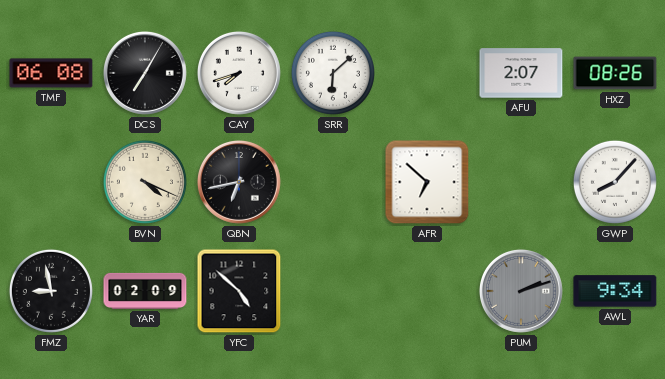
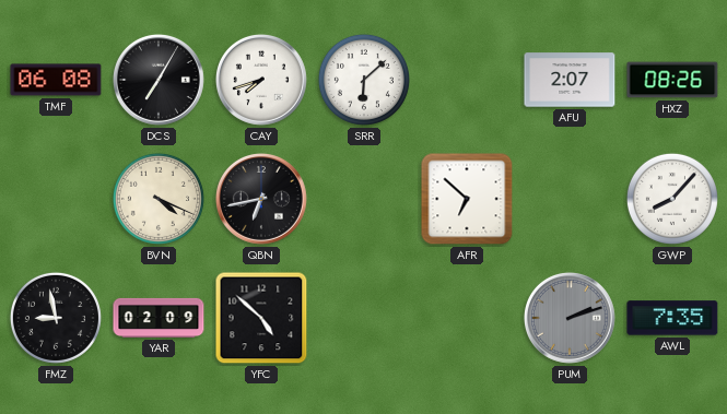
AWL: 9:34 -> 7:35 (672, 318)
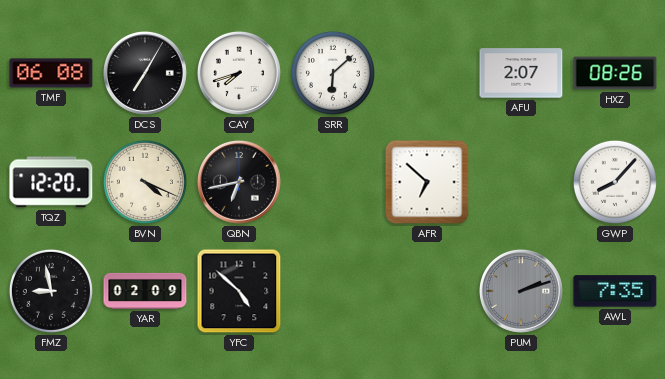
TQZ: none -> 12:20 (51, 182)
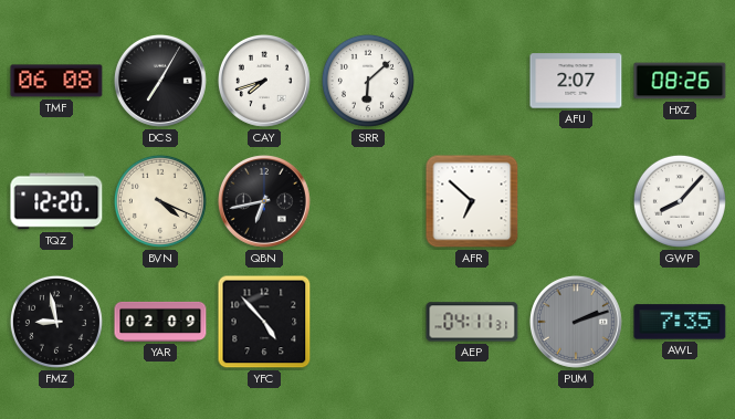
YFC: 4:52 -> 4:53 (264, 322)
AEP: none -> 04:11 (472, 322)
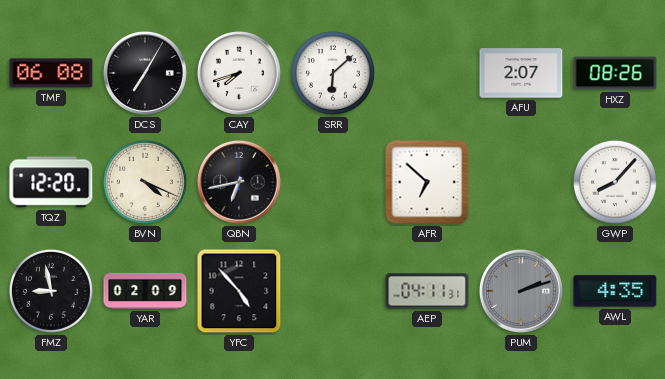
AWL: 7:35 -> 4:35 (615, 291)
